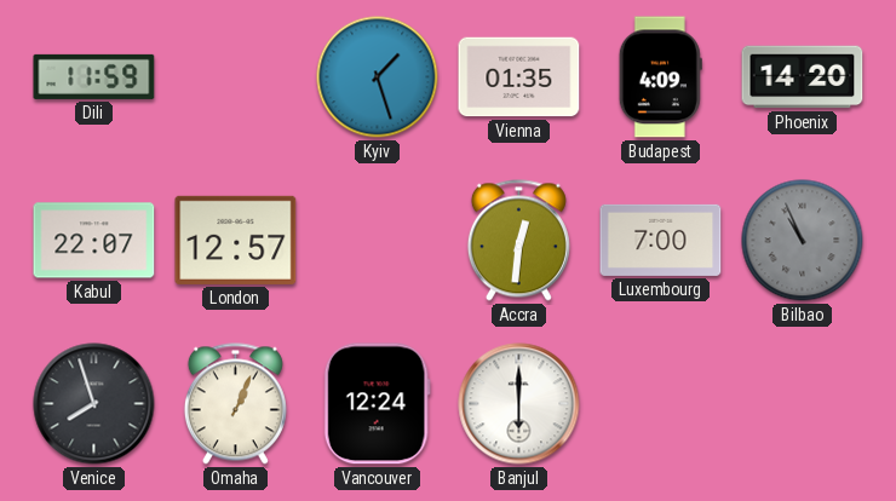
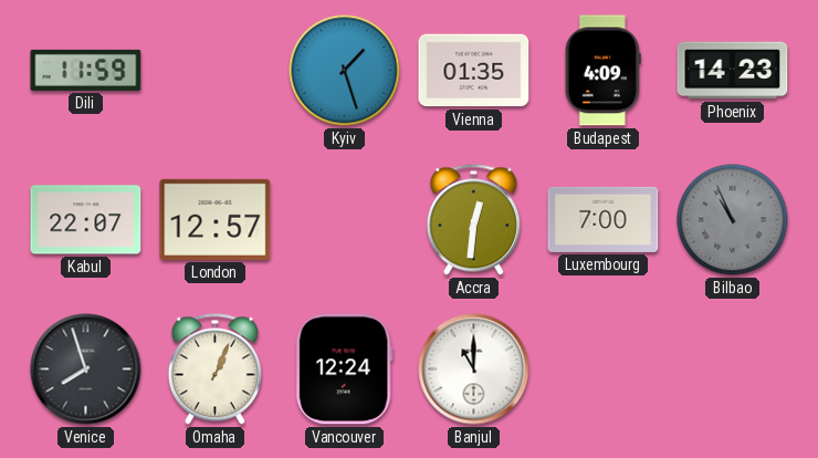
Phoenix: 14:20 -> 14:23 (733, 71)
Banjul: 6:00 -> 11:00 (474, 369)
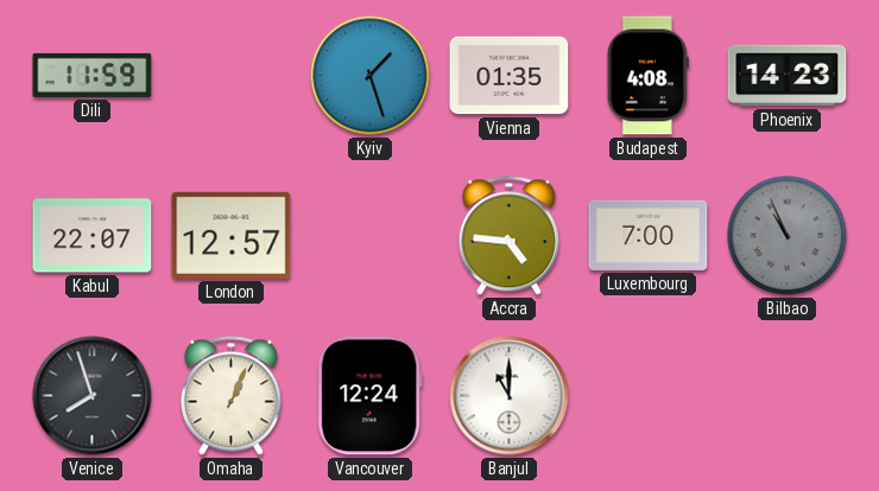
Budapest: 4:09 -> 4:08 (647, 76)
Accra: 12:31 -> 4:46 (508, 236)
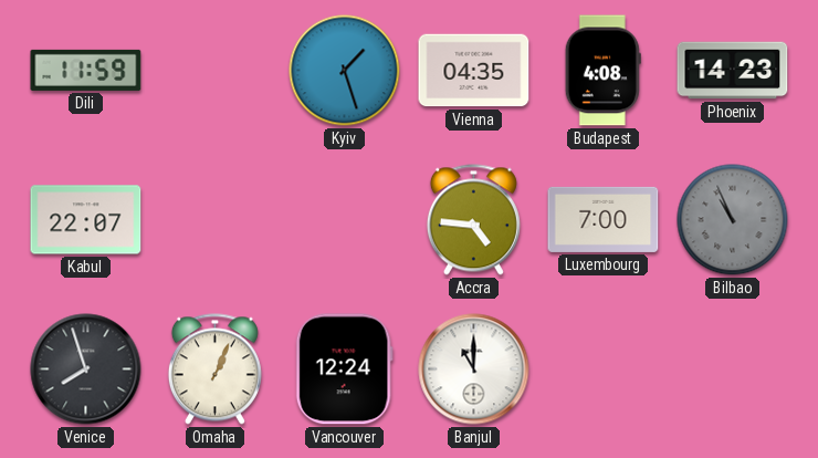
Vienna: 01:35 -> 04:35 (474, 71)
London: 12:57 -> none (232, 235)
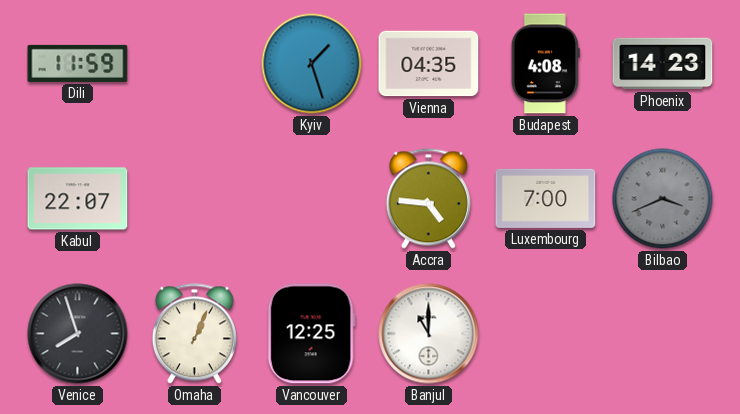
Bilbao: 10:56 -> 3:41 (663, 199)
Vancouver: 12:24 -> 12:25 (311, 334)
